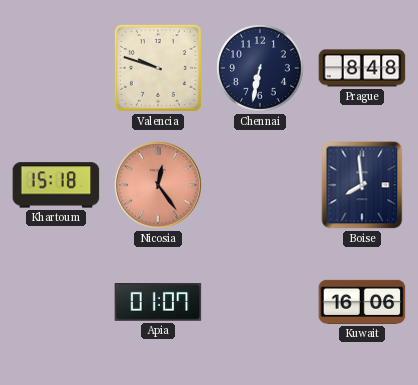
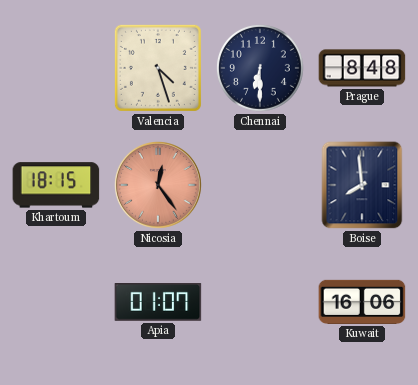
Valencia: 9:48 -> 4:27 (158, 68)
Chennai: 6:32 -> 6:30 (260, 68)
Khartoum: 15:18 -> 18:15 (56, 185)
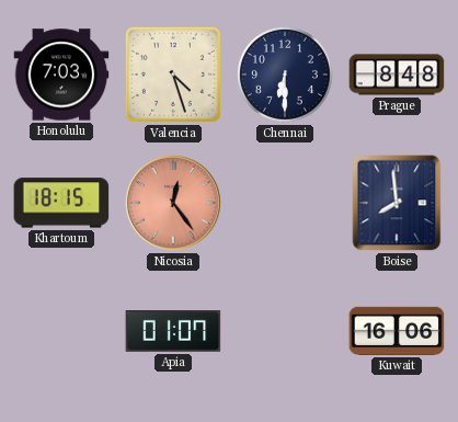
Honolulu: none -> 7:03 (61, 75)
